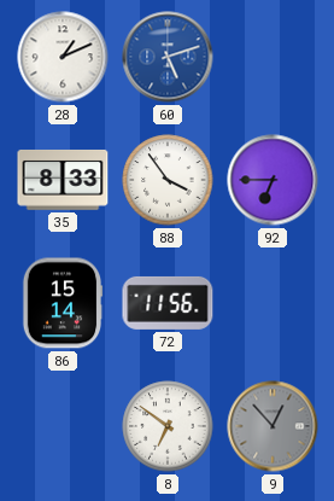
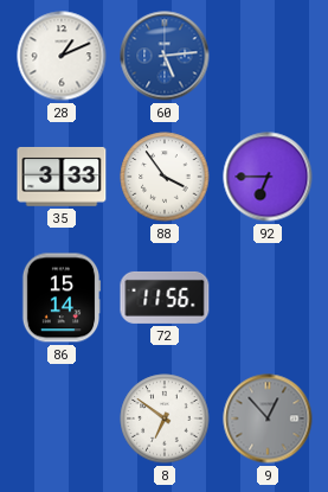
60: 5:12 -> 5:14 (165, 56)
35: 8:33 -> 3:33 (62, 177)
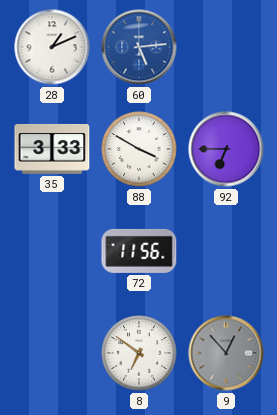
88: 3:54 -> 3:50 (139, 149)
86: 15:14 -> none (62, 298)
